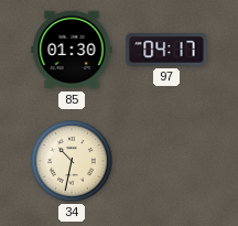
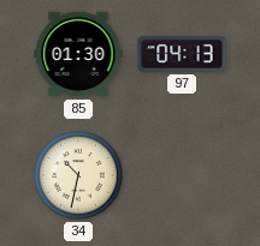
97: 04:17 -> 04:13 (182, 54)
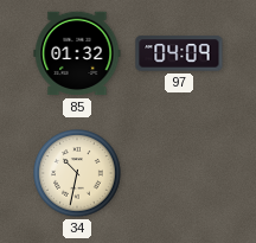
85: 01:30 -> 01:32 (77, 53)
97: 04:13 -> 04:09 (179, 53)
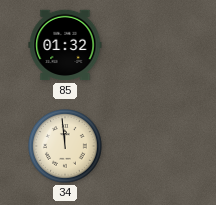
97: 04:09 -> none (179, 53)
34: 10:32 -> 11:59 (65, 146)
